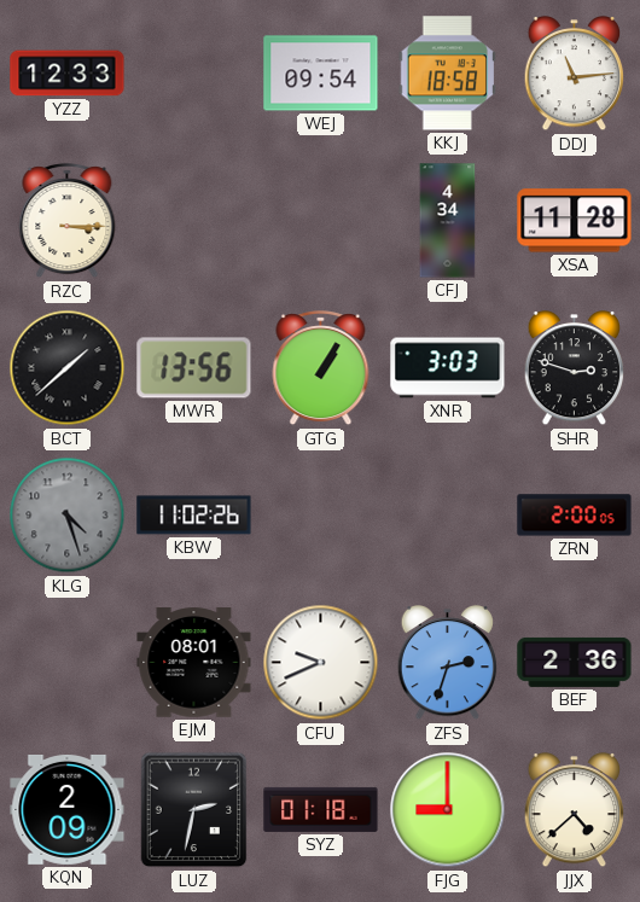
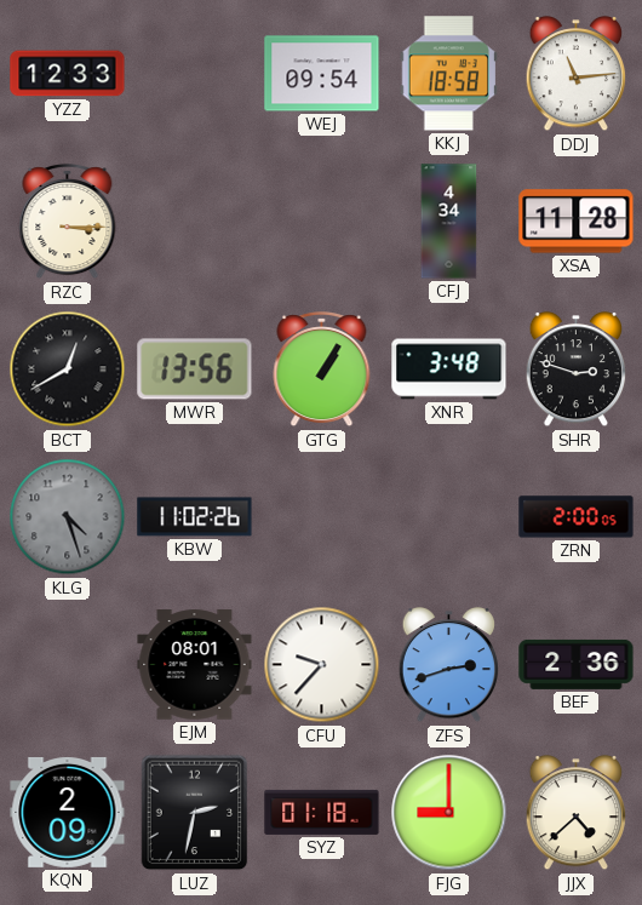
BCT: 1:38 -> 12:40 (68, 370)
XNR: 3:03 -> 3:48 (449, 370)
CFU: 9:41 -> 9:37 (322, 665)
ZFS: 2:33 -> 2:42 (449, 666)
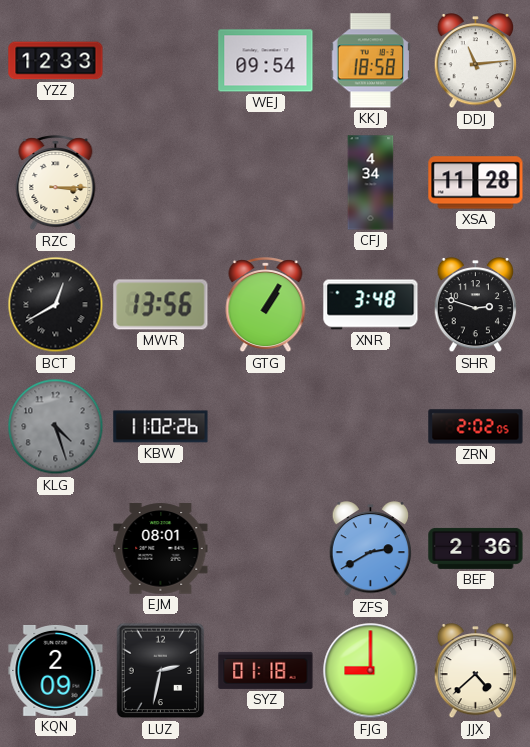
ZRN: 2:00 -> 2:02 (476, 427)
CFU: 9:37 -> none (322, 665)
ZFS: 2:42 -> 2:40 (371, 550)
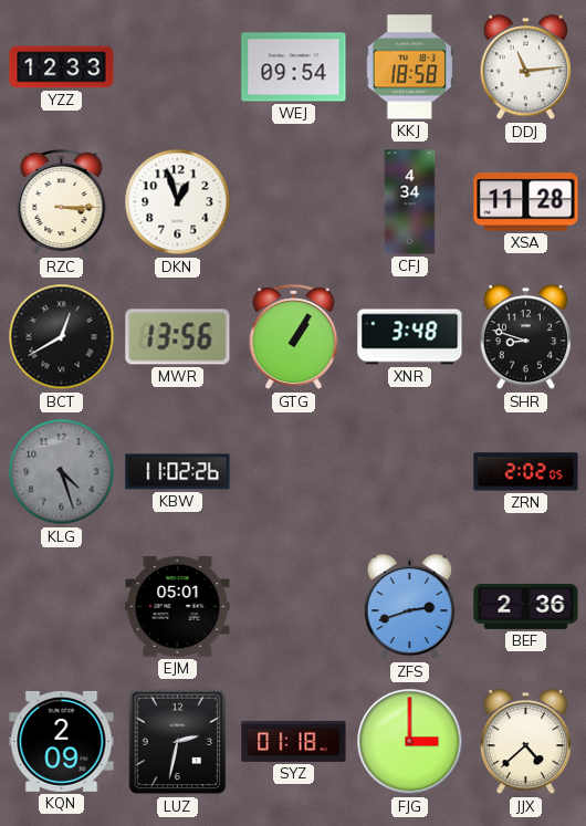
DKN: none -> 12:57 (178, 202)
SHR: 2:48 -> 8:48 (526, 338)
EJM: 08:01 -> 05:01 (178, 607)
ZFS: 2:40 -> 2:42 (410, 608)
FJG: 9:00 -> 3:00 (410, 742)
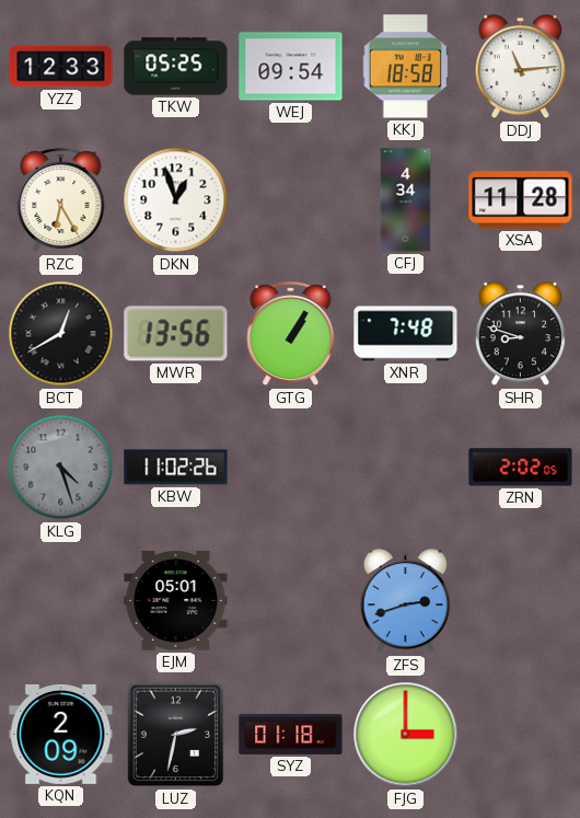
TKW: none -> 05:25 (176, 67)
RZC: 3:15 -> 6:25 (61, 200)
XNR: 3:48 -> 7:48 (406, 334)
BEF: 2:36 -> none (526, 606)
JJX: 4:38 -> none (526, 743)
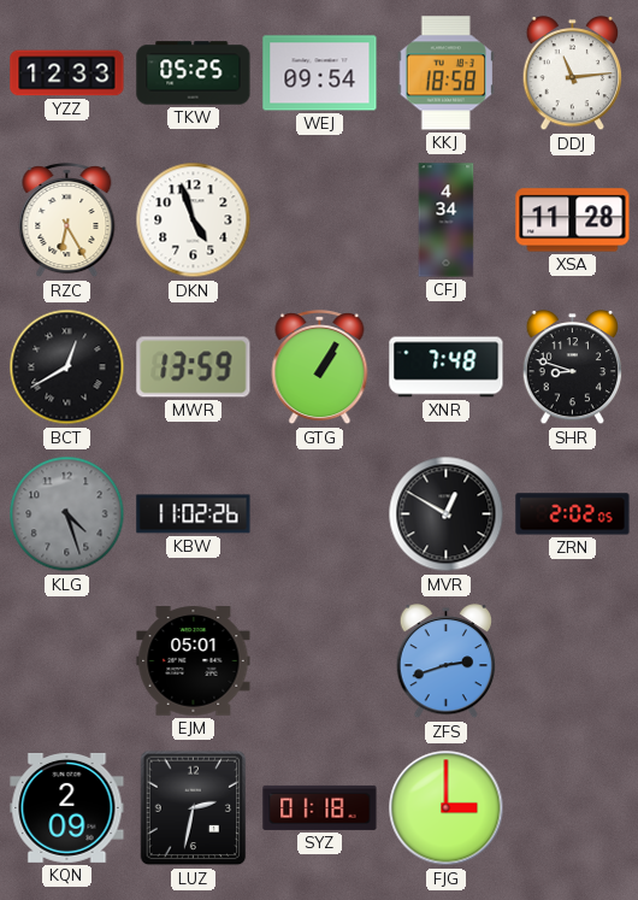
DKN: 12:57 -> 4:57 (194, 220)
MWR: 13:56 -> 13:59 (194, 367)
MVR: none -> 12:50 (447, 514)
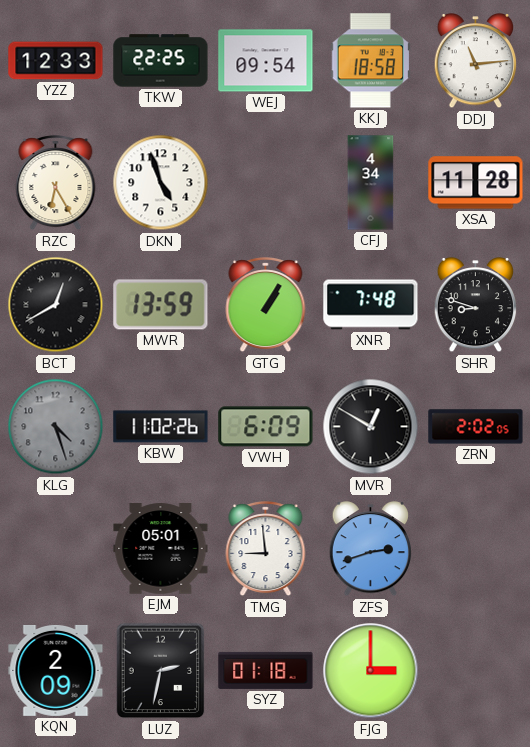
TKW: 05:25 -> 22:25 (161, 61)
VWH: none -> 6:09 (266, 427)
TMG: none -> 8:59 (266, 549)
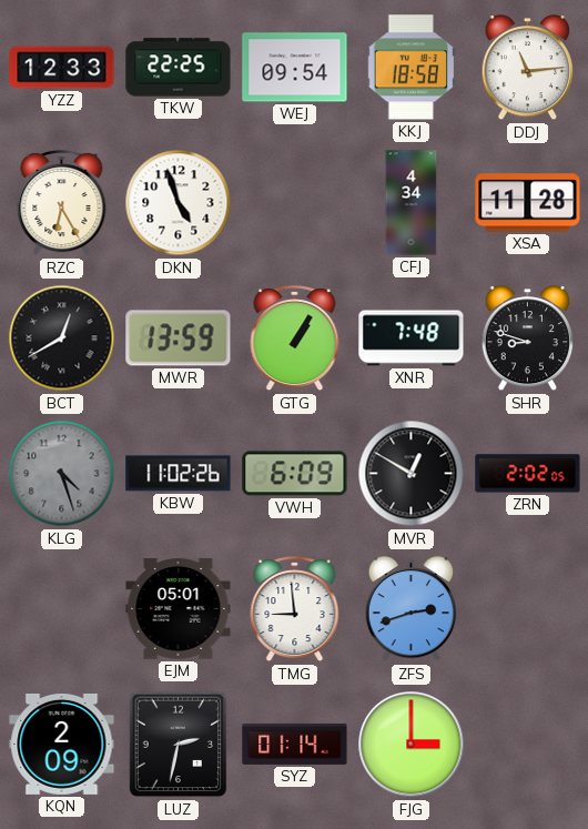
SYZ: 01:18 -> 01:14 (295, 744)
